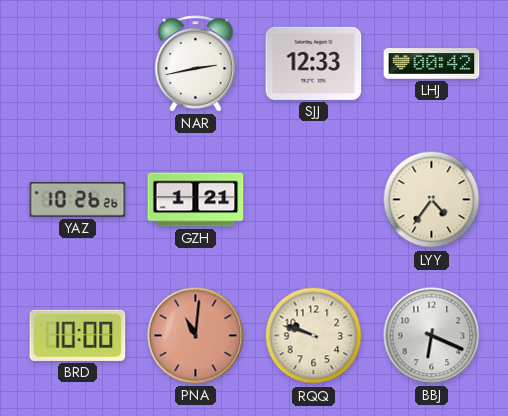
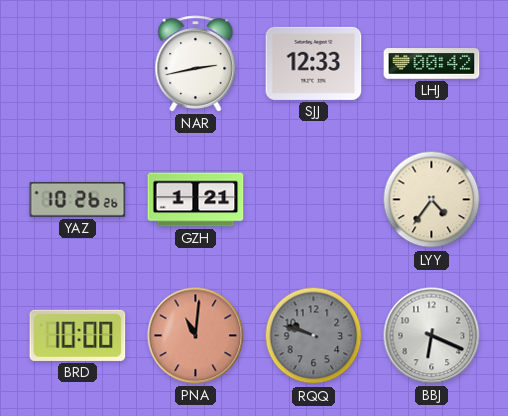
RQQ dial: cream -> grey (314, 336)
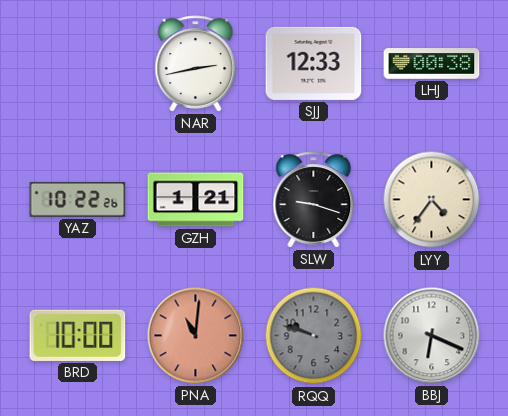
LHJ: 00:42 -> 00:38 (432, 64)
YAZ: 10:26 -> 10:22 (78, 199)
SLW: none -> 9:18 (314, 200)
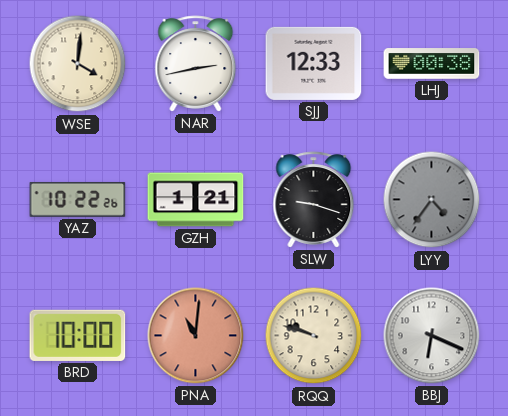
WSE: none -> 4:01 (78, 64)
LYY dial: cream -> grey (432, 200)
RQQ dial: grey -> cream (314, 336)
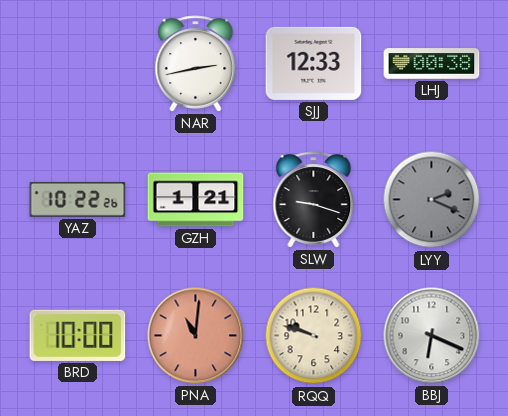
WSE: 4:01 -> none (78, 64)
LYY: 4:36 -> 2:19 (432, 200)
